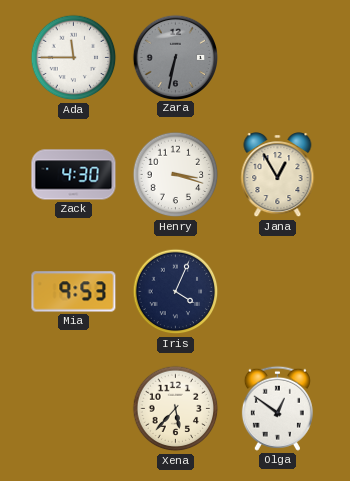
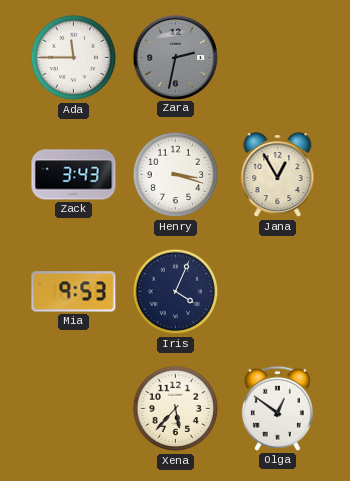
Zara: 6:32 -> 2:32 (175, 57)
Zack: 4:30 -> 3:43 (74, 175)
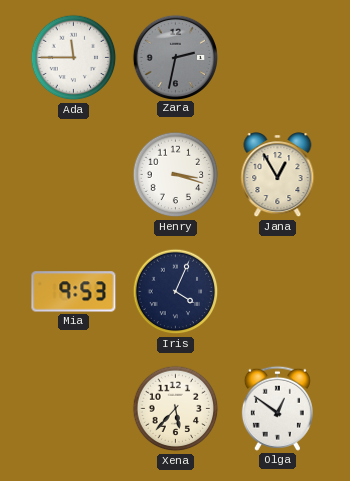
Zack: 3:43 -> none (74, 175)
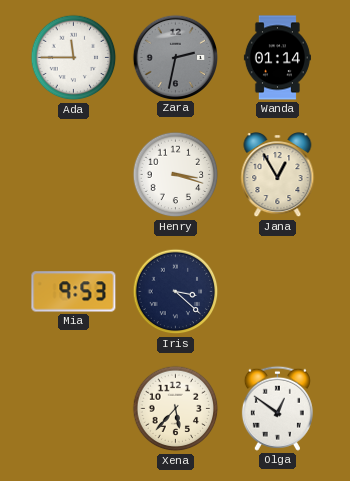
Wanda: none -> 01:14 (277, 58)
Iris: 4:04 -> 3:22 (176, 292)
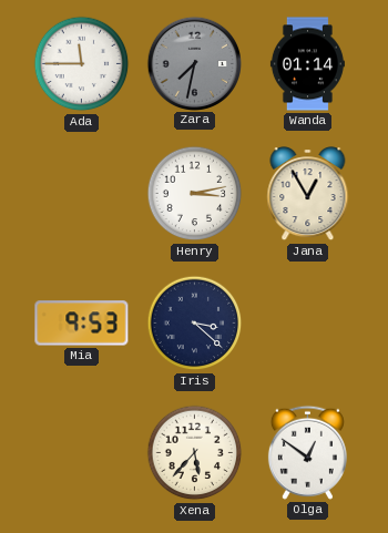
Zara: 2:32 -> 7:32 (194, 63)
Henry: 3:18 -> 3:13 (195, 194)
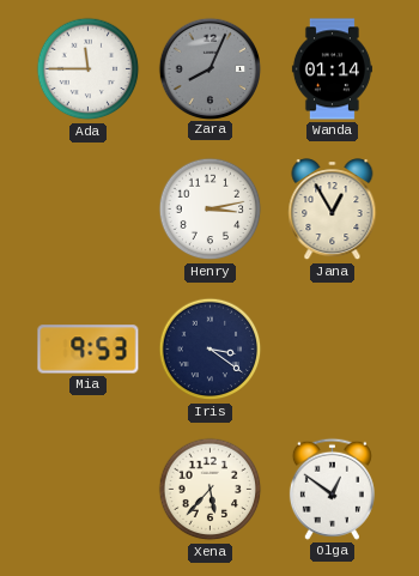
Zara: 7:32 -> 8:04 (209, 68)
Iris: 3:22 -> 3:21 (211, 350)
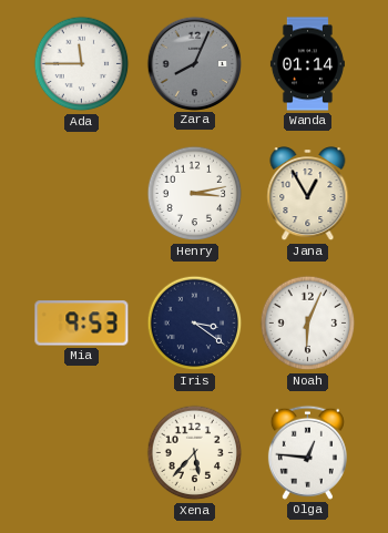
Noah: none -> 6:04 (308, 324)
Olga: 12:51 -> 12:46 (307, 452)
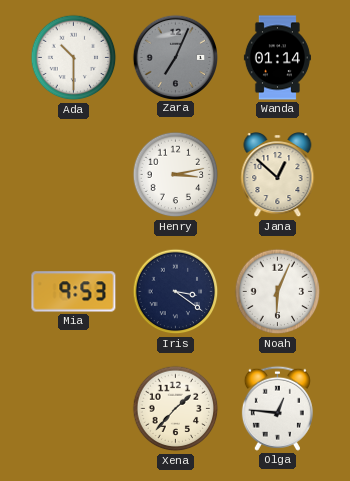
Ada: 11:45 -> 10:30 (74, 58)
Zara: 8:04 -> 7:04 (175, 57)
Jana: 12:55 -> 12:52 (278, 175)
Xena: 5:37 -> 1:37 (176, 409)
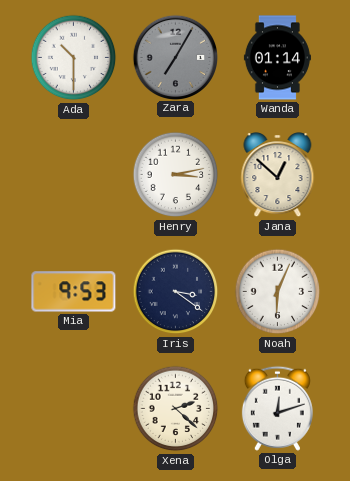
Zara: 7:04 -> 7:05 (175, 57)
Xena: 1:37 -> 2:22 (176, 409)
Olga: 12:46 -> 12:12 (277, 408)
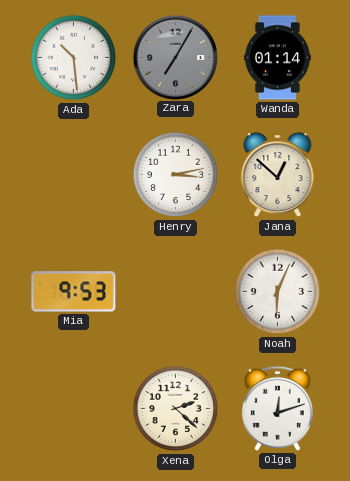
Ada: 10:30 -> 10:29 (74, 58)
Iris: 3:21 -> none (176, 292)
